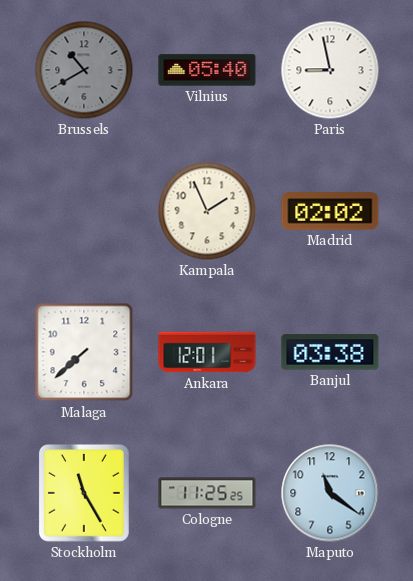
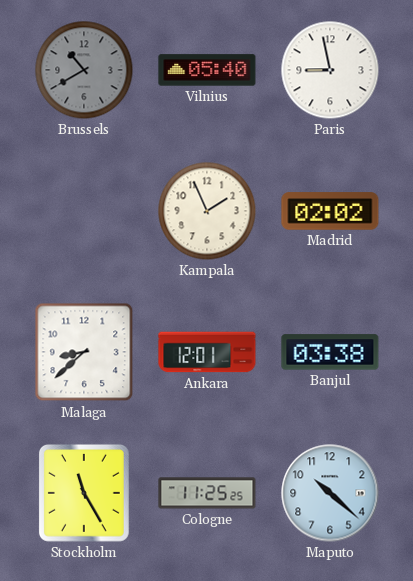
Malaga: 7:38 -> 8:38 (84, 352)
Maputo: 11:21 -> 10:22 (330, 493)
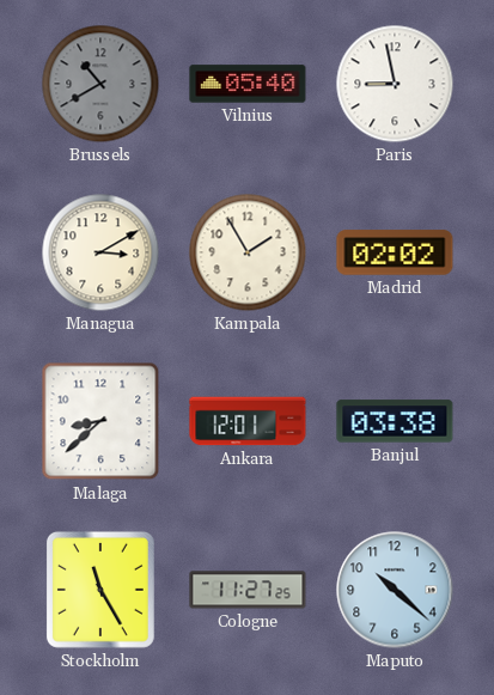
Managua: none -> 3:10 (100, 252)
Kampala: 1:56 -> 1:55 (248, 252)
Cologne: 11:25 -> 11:27 (248, 590)
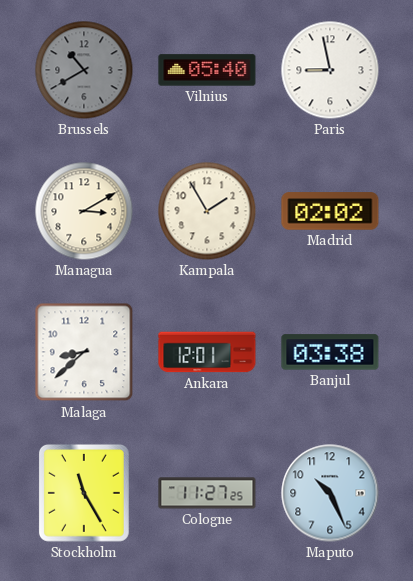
Maputo: 10:22 -> 10:26 (330, 493)
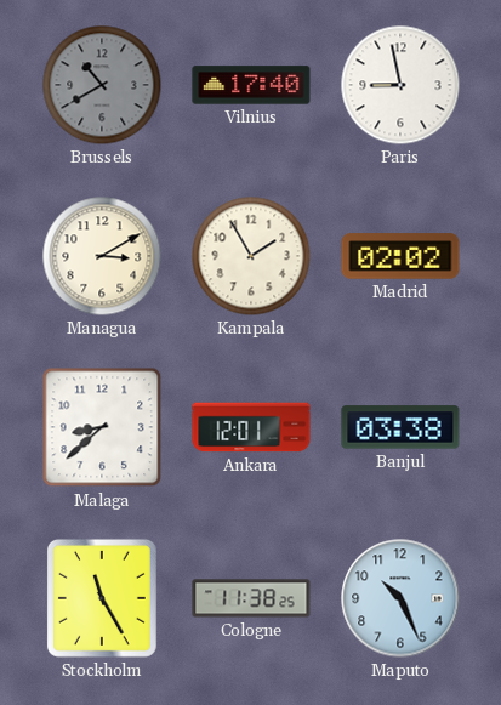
Vilnius: 05:40 -> 17:40 (251, 85)
Cologne: 11:27 -> 11:38 (251, 598)
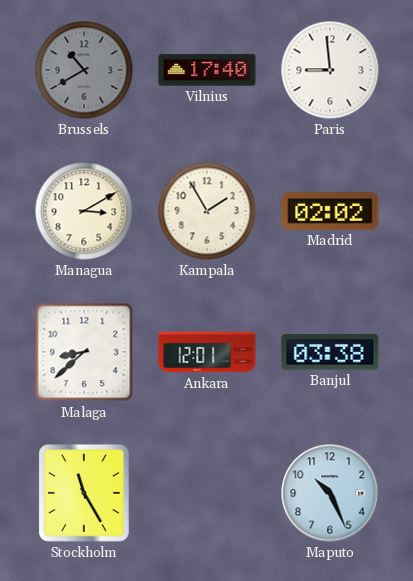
Paris: 8:58 -> 8:59 (330, 70)
Cologne: 11:38 -> none (251, 598)
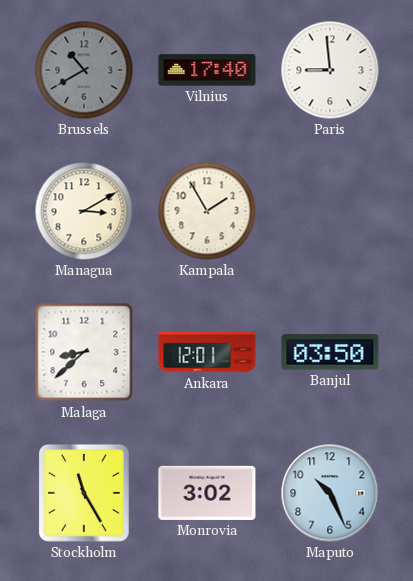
Madrid: 02:02 -> none (330, 211)
Banjul: 03:38 -> 03:50 (330, 352)
Monrovia: none -> 3:02 (207, 493)
